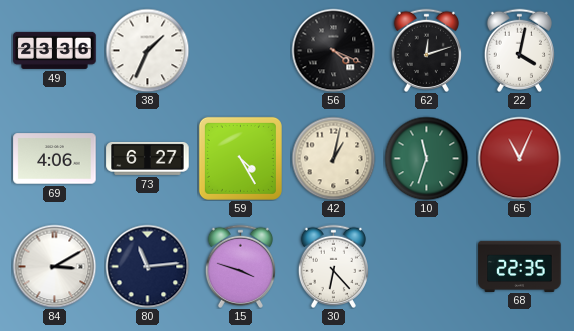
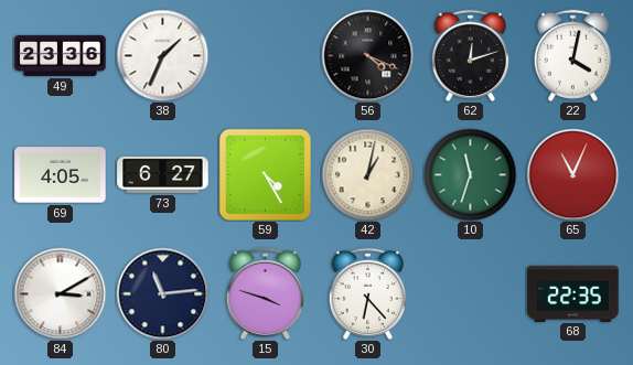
69: 4:06 -> 4:05 (61, 175)
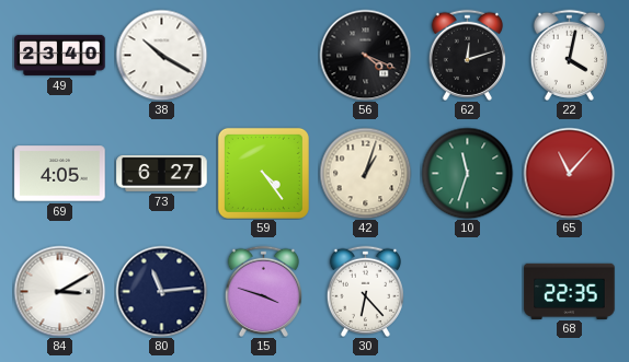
49: 23:36 -> 23:40 (60, 55)
38: 1:34 -> 10:20 (161, 55)
59: 4:25 -> 4:24 (263, 173)
42: 1:02 -> 1:03 (365, 173)
65: 11:04 -> 11:07 (569, 173)
